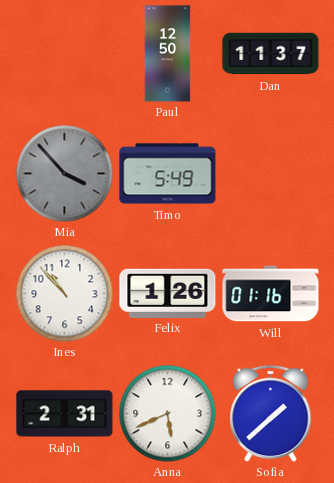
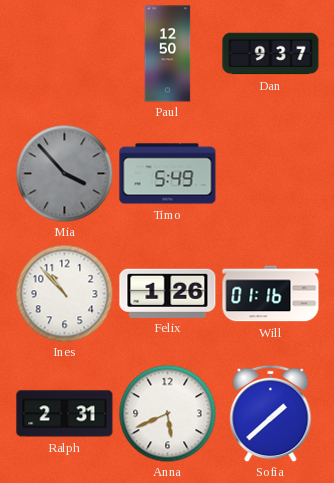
Dan: 11:37 -> 9:37 (271, 54)
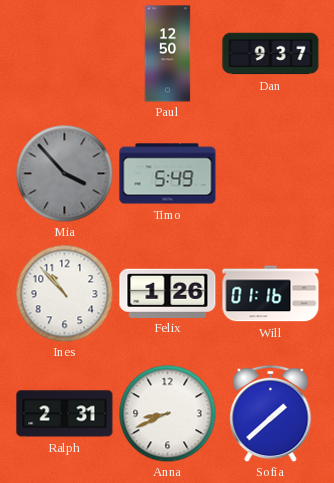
Anna: 5:41 -> 8:41 (167, 413)
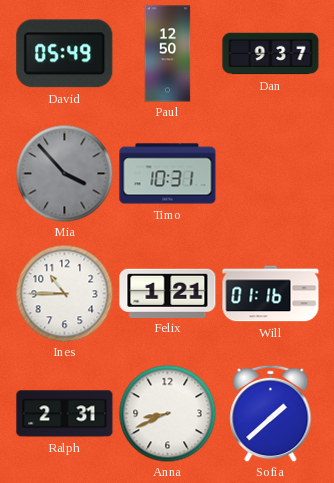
David: none -> 05:49 (65, 54)
Timo: 5:49 -> 10:31 (168, 174)
Ines: 10:53 -> 10:45 (64, 293)
Felix: 1:26 -> 1:21 (168, 293)
